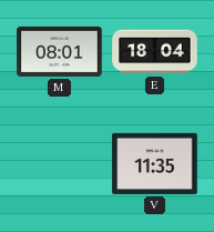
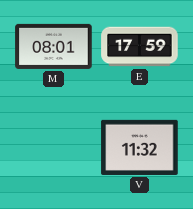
E: 18:04 -> 17:59 (140, 47)
V: 11:35 -> 11:32 (140, 147)
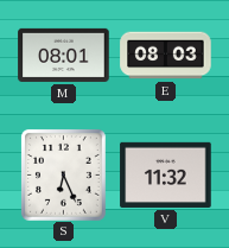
E: 17:59 -> 08:03 (166, 56)
S: none -> 6:26 (63, 176)
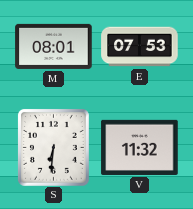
E: 08:03 -> 07:53 (140, 47)
S: 6:26 -> 6:31 (53, 148)
